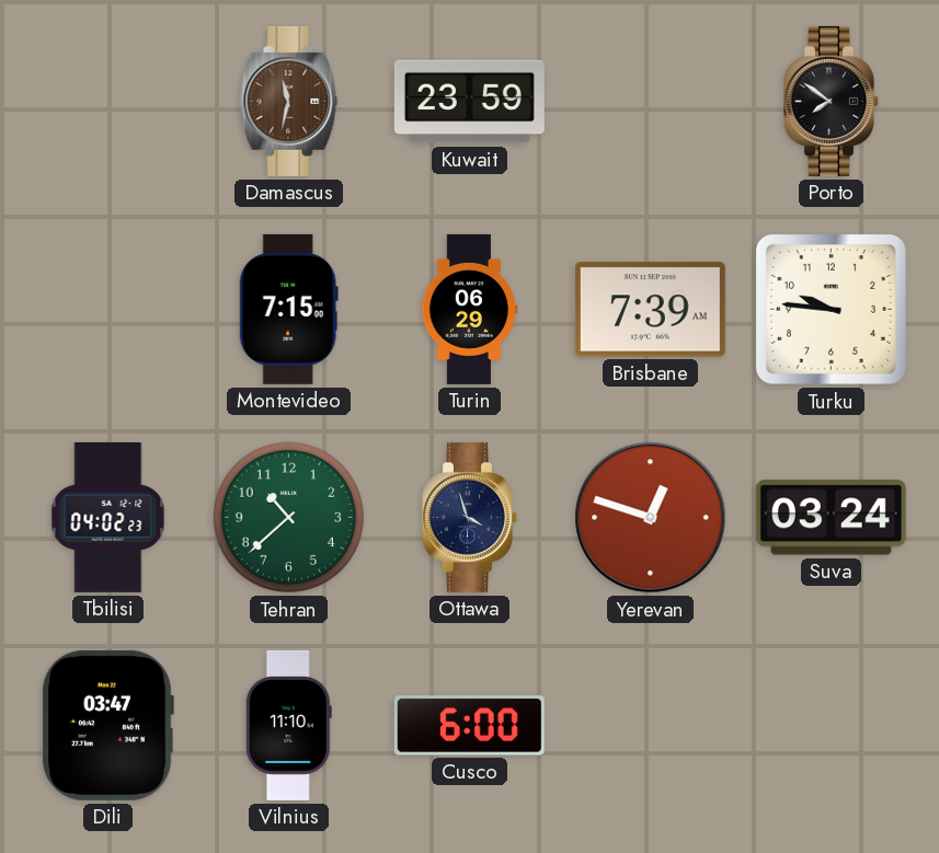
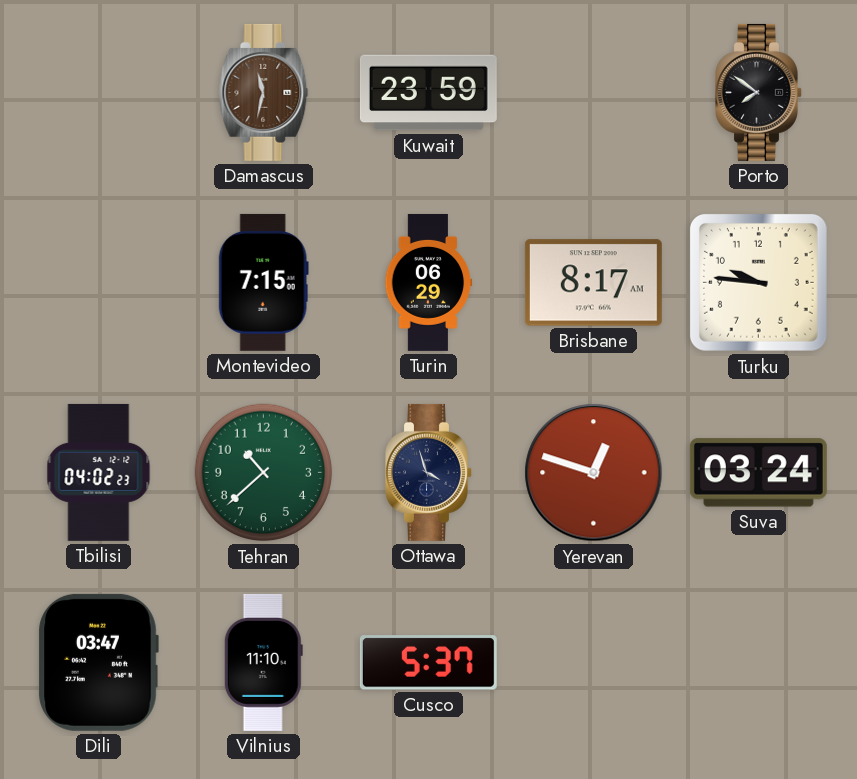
Brisbane: 7:39 -> 8:17 (593, 283)
Cusco: 6:00 -> 5:37 (428, 663)
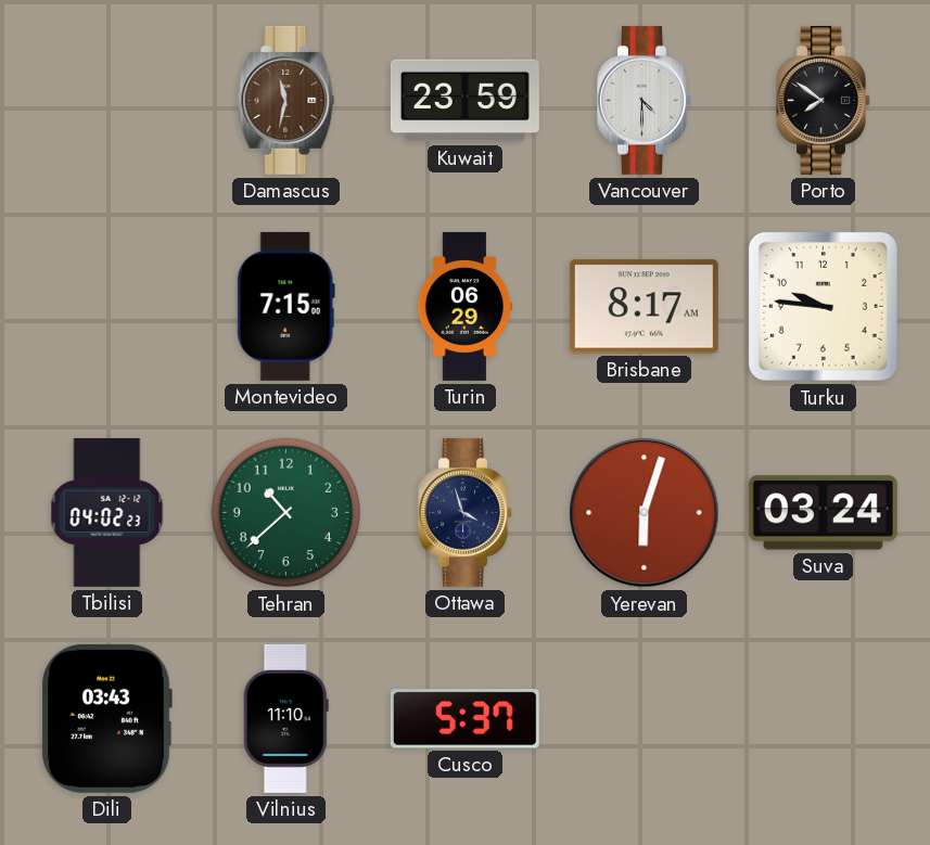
Vancouver: none -> 4:30 (645, 100)
Yerevan: 12:48 -> 6:03 (645, 513)
Dili: 03:47 -> 03:43 (106, 718)
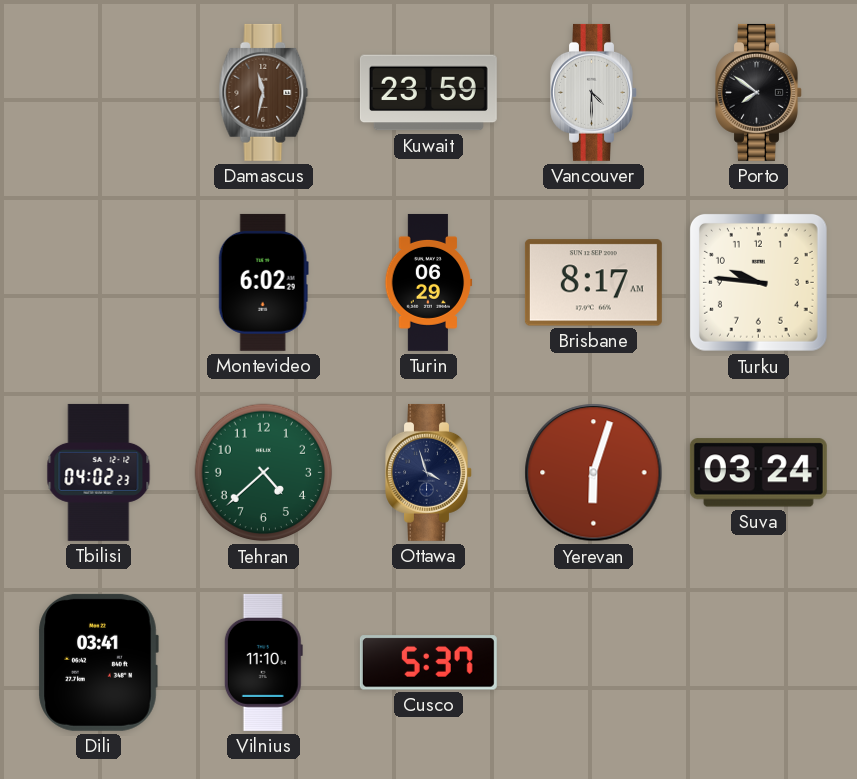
Montevideo: 7:15 -> 6:02 (263, 282)
Tehran: 10:38 -> 4:38 (264, 473)
Dili: 03:43 -> 03:41 (98, 662)
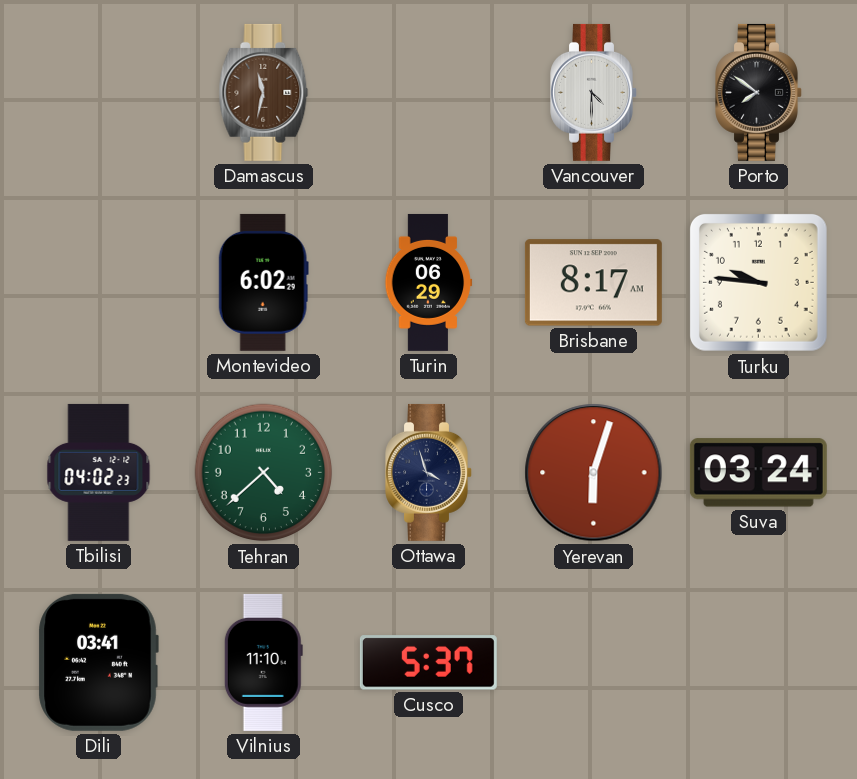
Kuwait: 23:59 -> none (428, 93)
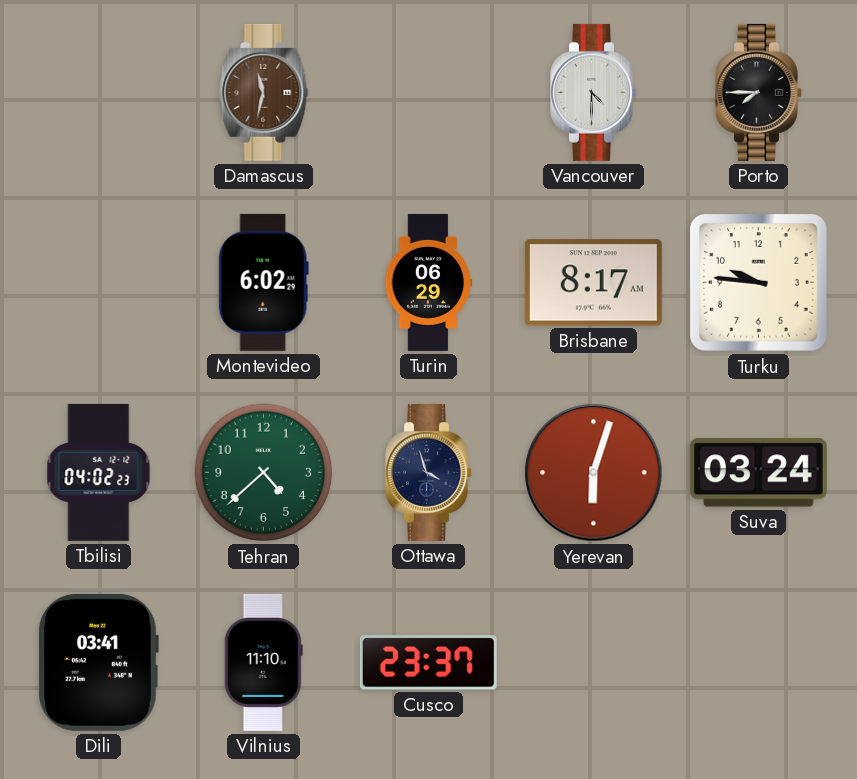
Porto: 7:51 -> 7:45 (759, 92)
Cusco: 5:37 -> 23:37 (428, 663)
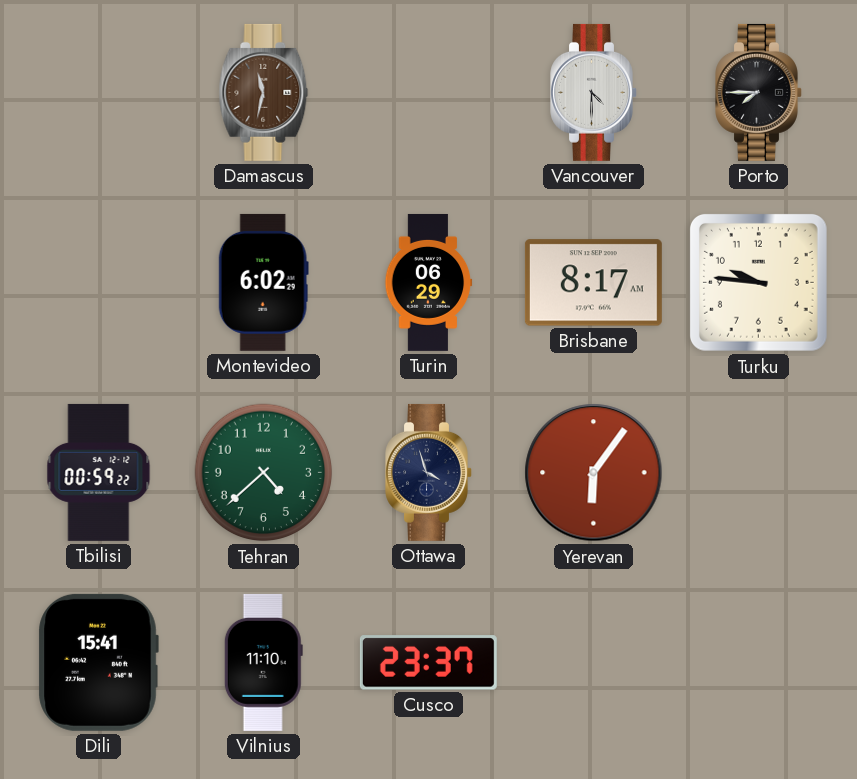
Tbilisi: 04:02 -> 00:59 (99, 472)
Yerevan: 6:03 -> 6:06 (594, 473)
Suva: 03:24 -> none (758, 473)
Dili: 03:41 -> 15:41 (98, 662)
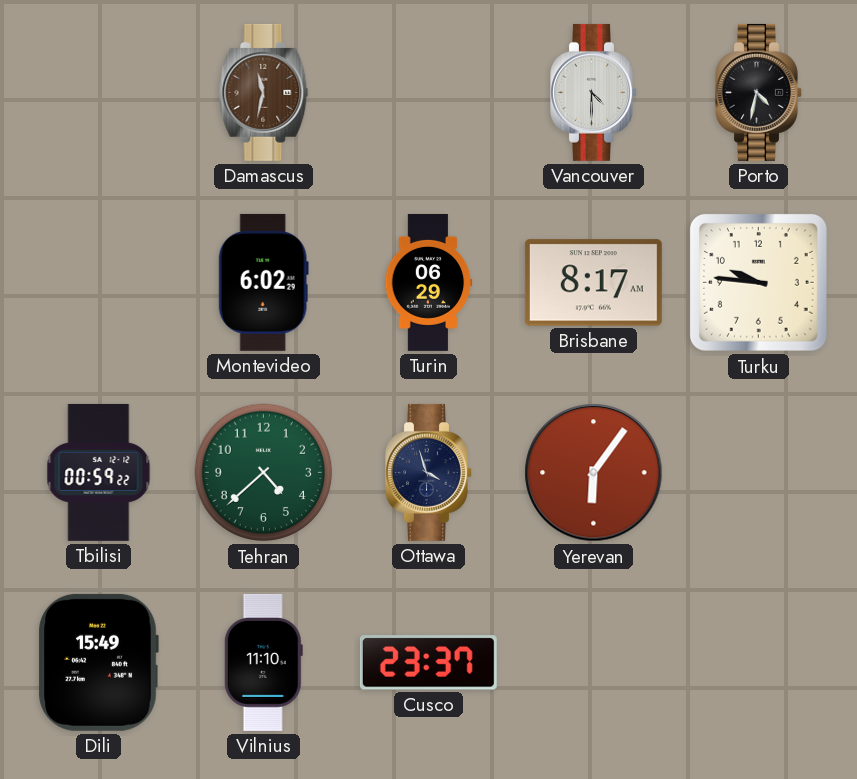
Porto: 7:45 -> 4:32 (759, 92)
Dili: 15:41 -> 15:49 (98, 662)
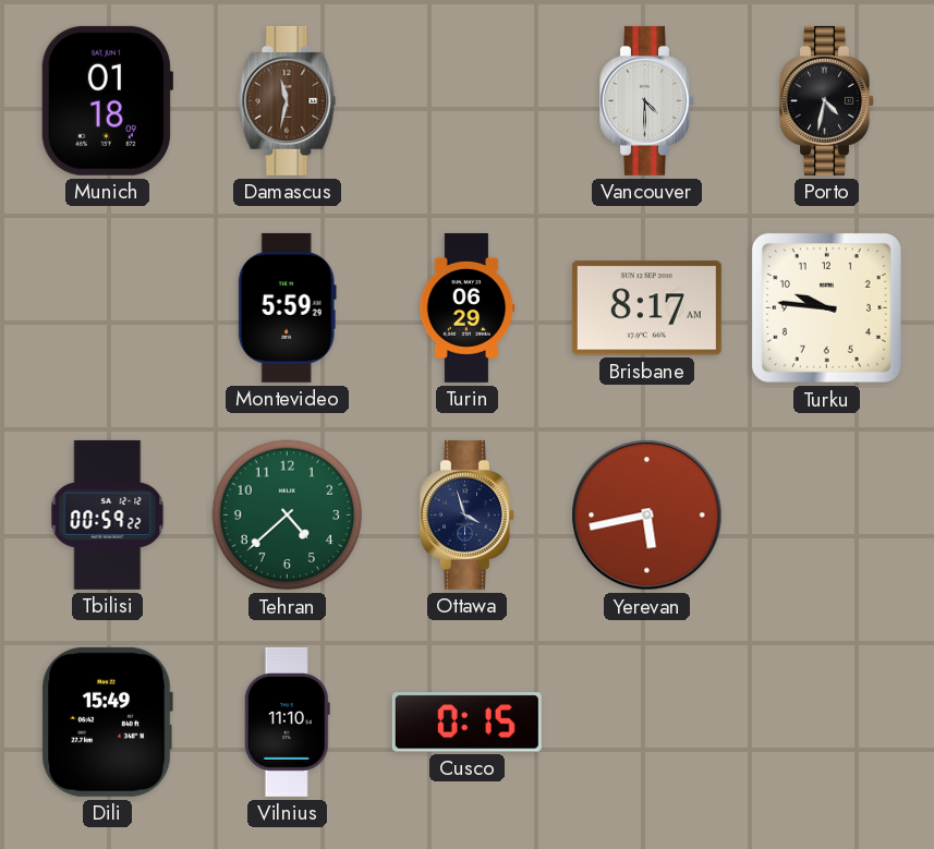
Munich: none -> 01:18 (106, 100)
Montevideo: 6:02 -> 5:59 (287, 307)
Yerevan: 6:06 -> 5:43 (647, 516)
Cusco: 23:37 -> 0:15 (466, 723)
